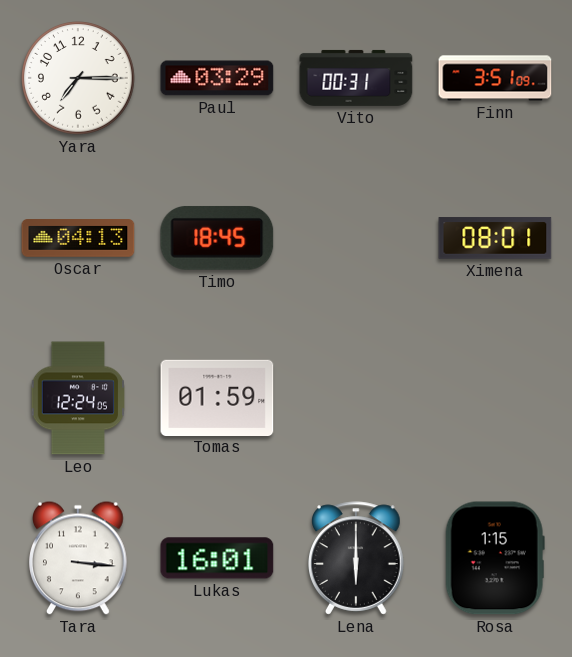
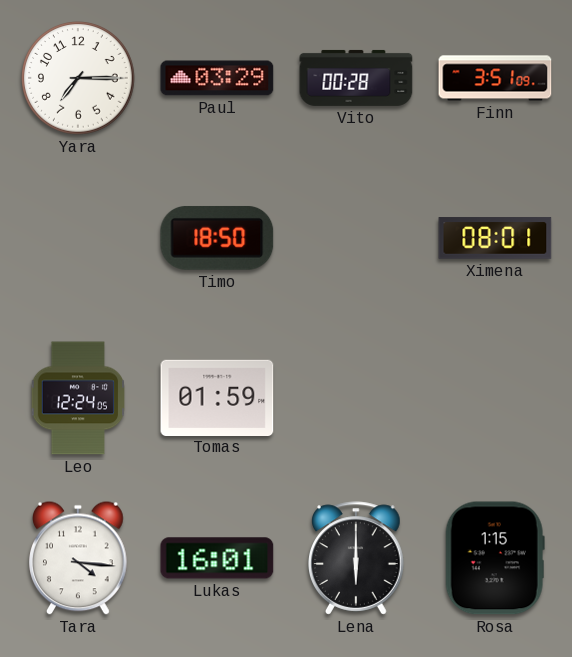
Vito: 00:31 -> 00:28 (356, 78)
Oscar: 04:13 -> none (78, 238)
Timo: 18:45 -> 18:50 (217, 238)
Tara: 3:16 -> 4:16 (79, 558)
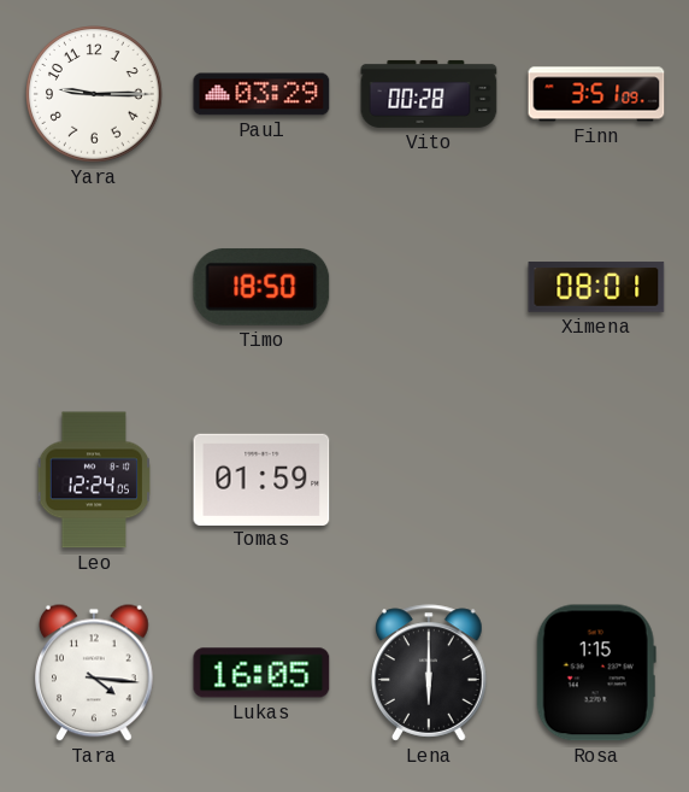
Yara: 7:15 -> 9:15 (94, 94)
Lukas: 16:01 -> 16:05 (261, 673)
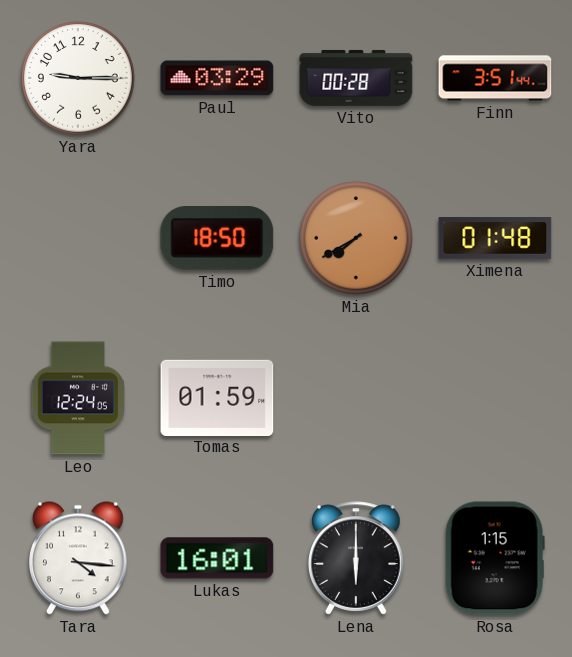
Finn: 3:51:09 -> 3:51:44 (495, 78)
Mia: none -> 7:40 (356, 238)
Ximena: 08:01 -> 01:48 (495, 238)
Lukas: 16:05 -> 16:01 (217, 558)
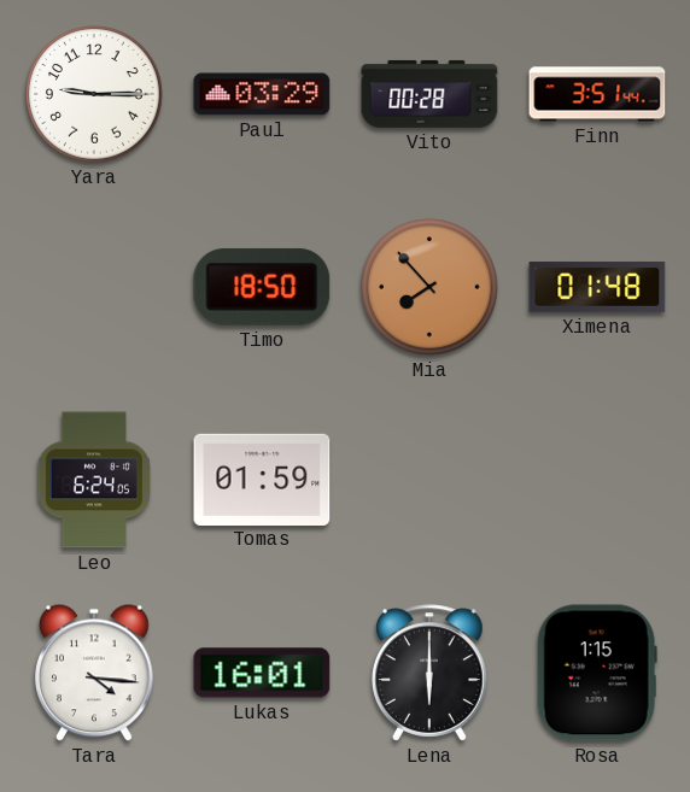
Mia: 7:40 -> 7:53 (429, 287)
Leo: 12:24 -> 6:24 (93, 480)
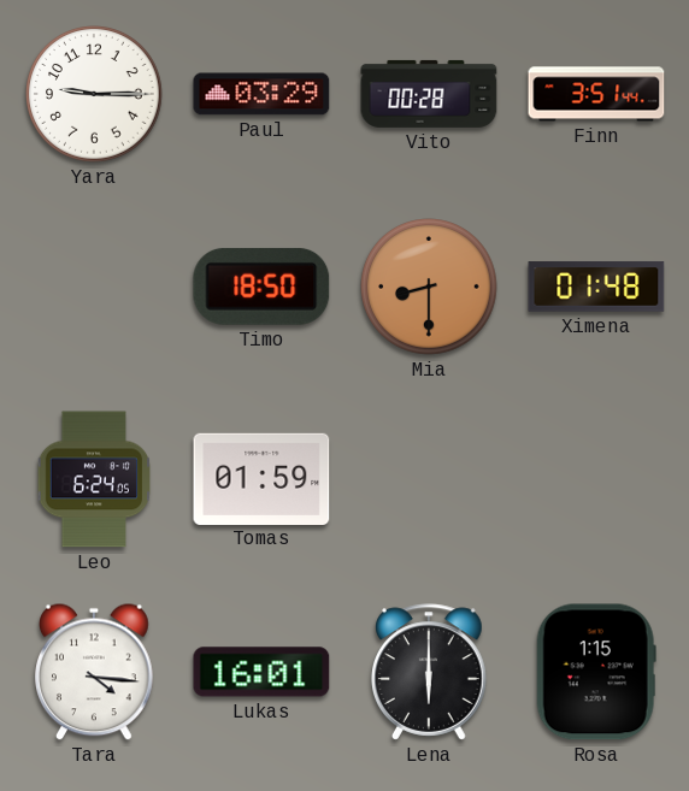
Mia: 7:53 -> 8:30 (429, 287)
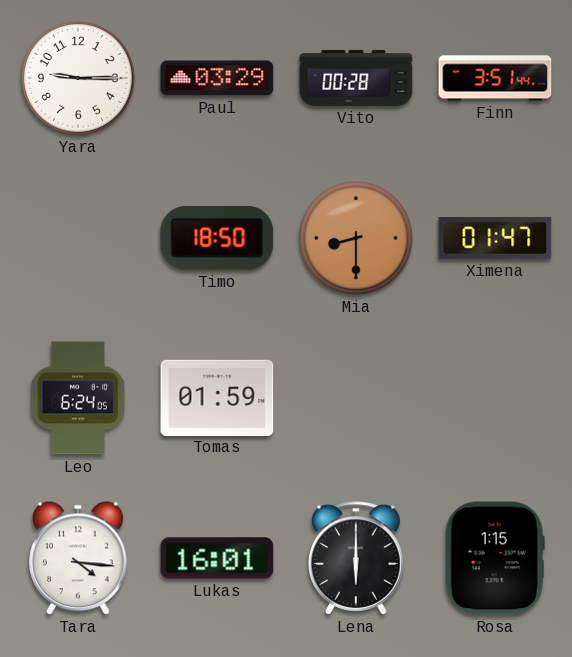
Ximena: 01:48 -> 01:47 (495, 238)
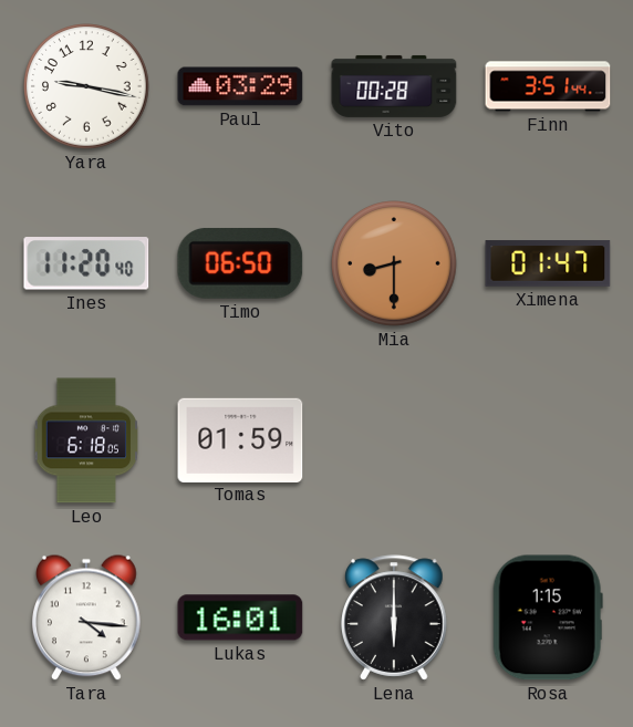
Yara: 9:15 -> 9:17 (86, 86)
Ines: none -> 11:20 (86, 263)
Timo: 18:50 -> 06:50 (240, 263)
Leo: 6:24 -> 6:18 (85, 440)
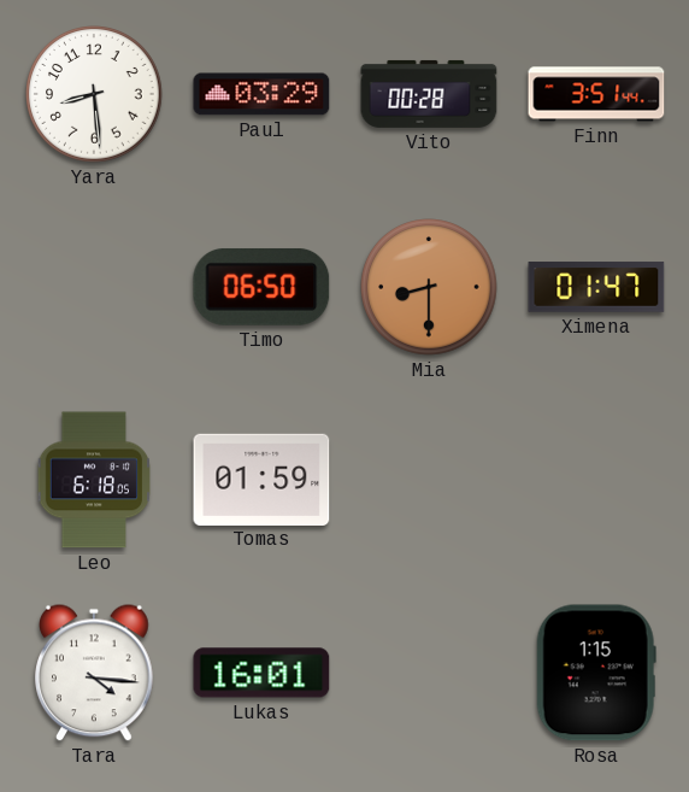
Yara: 9:17 -> 8:29 (94, 94)
Ines: 11:20 -> none (86, 263)
Lena: 6:00 -> none (394, 617)
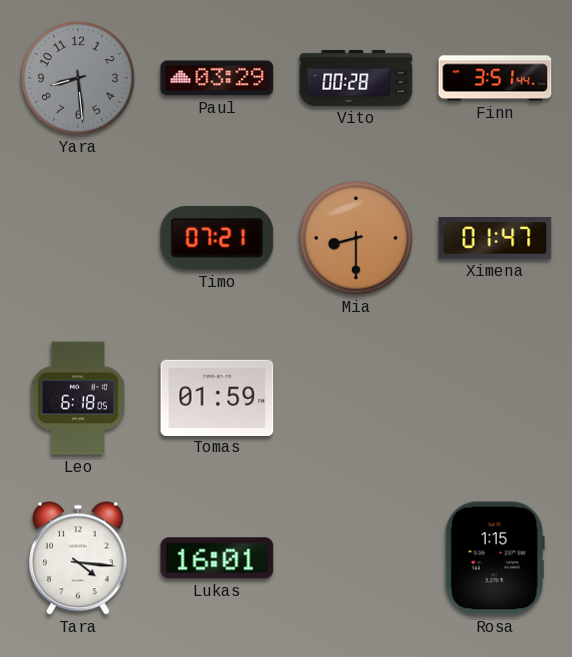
Yara dial: white -> grey (78, 78)
Timo: 06:50 -> 07:21 (217, 238)
